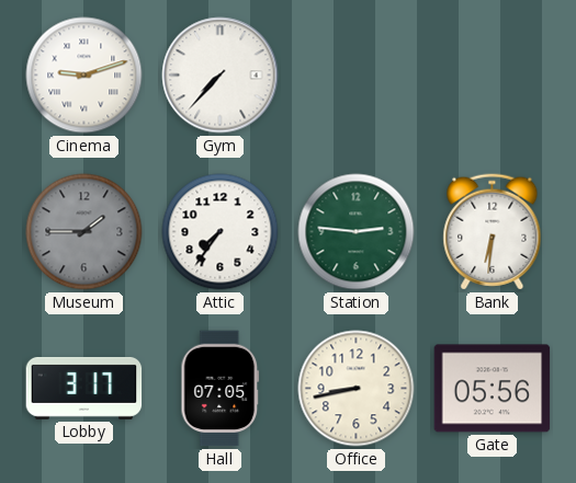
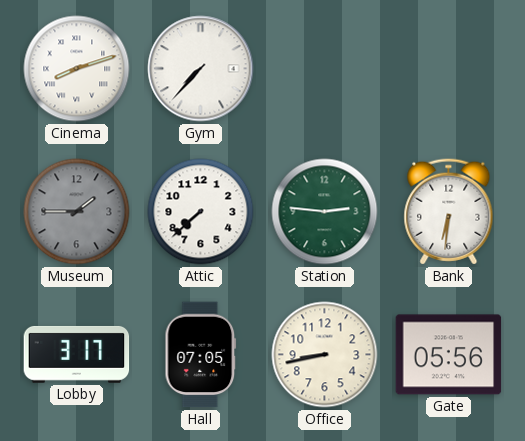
Cinema: 9:12 -> 8:12 (77, 69)
Attic: 7:36 -> 7:38 (201, 212)
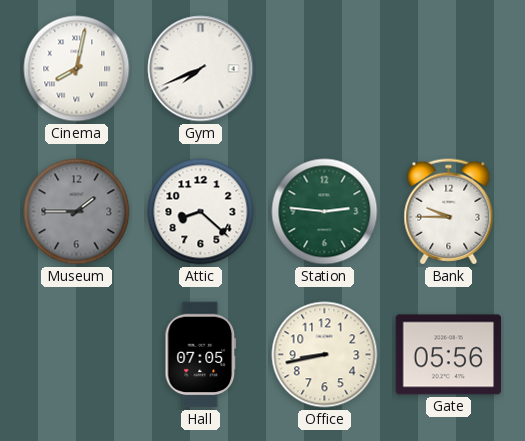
Cinema: 8:12 -> 8:02 (77, 69)
Gym: 7:37 -> 7:41 (201, 69)
Attic: 7:38 -> 8:22 (201, 212)
Bank: 6:31 -> 9:45 (449, 212)
Lobby: 3:17 -> none (77, 354)
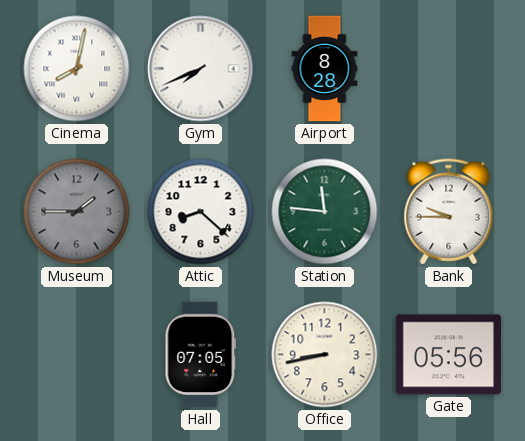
Airport: none -> 8:28 (325, 69)
Station: 2:46 -> 11:46 (325, 212)
